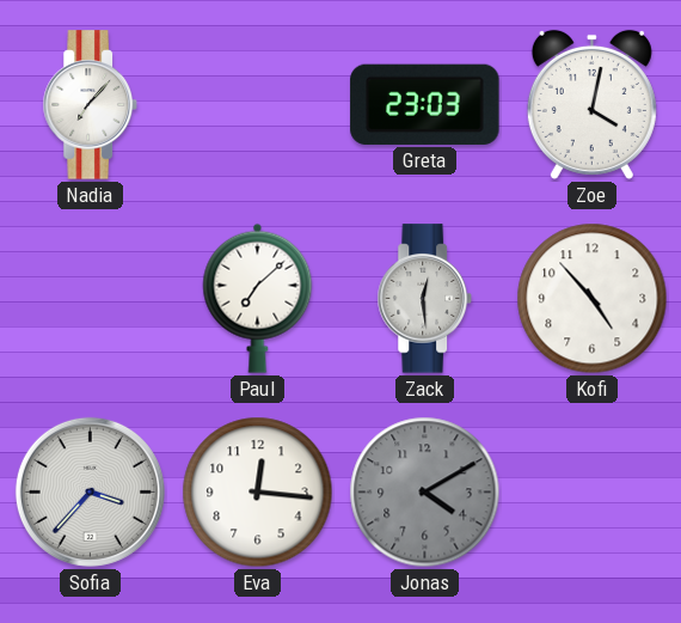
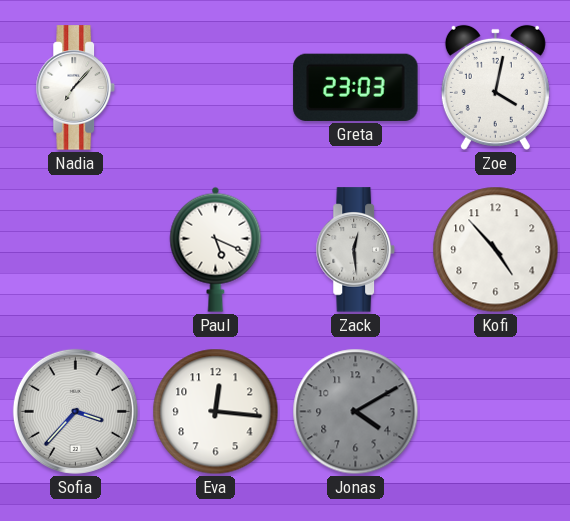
Paul: 7:08 -> 5:19 (216, 249)
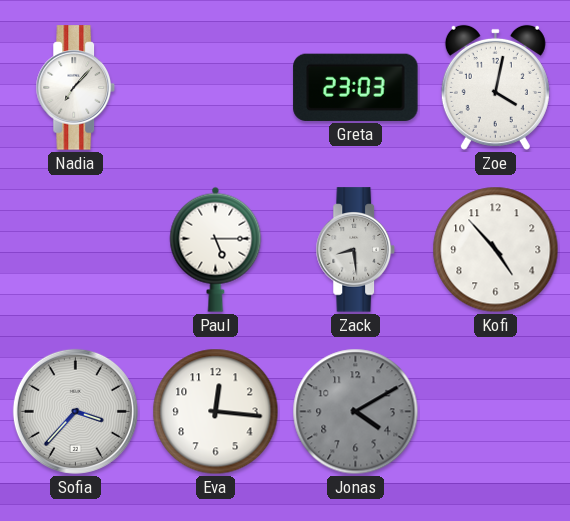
Paul: 5:19 -> 5:15 (216, 249)
Zack: 12:29 -> 8:29 (355, 250)
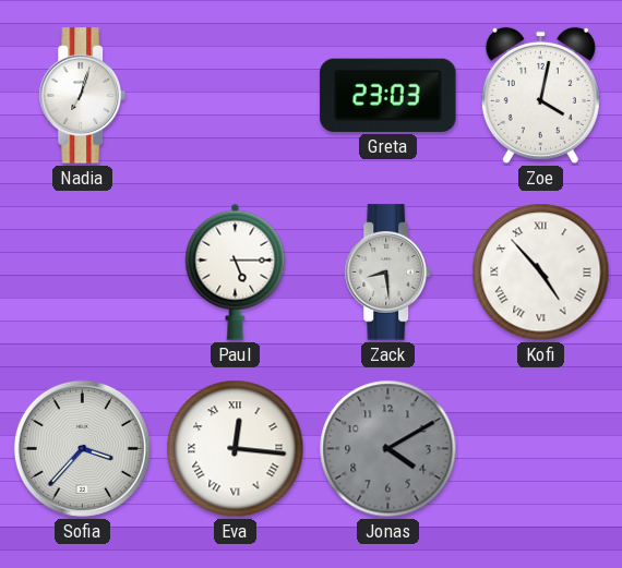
Nadia: 7:07 -> 7:03 (82, 96)
Kofi numerals: Arabic -> Roman (541, 273)
Eva numerals: Arabic -> Roman (236, 449)
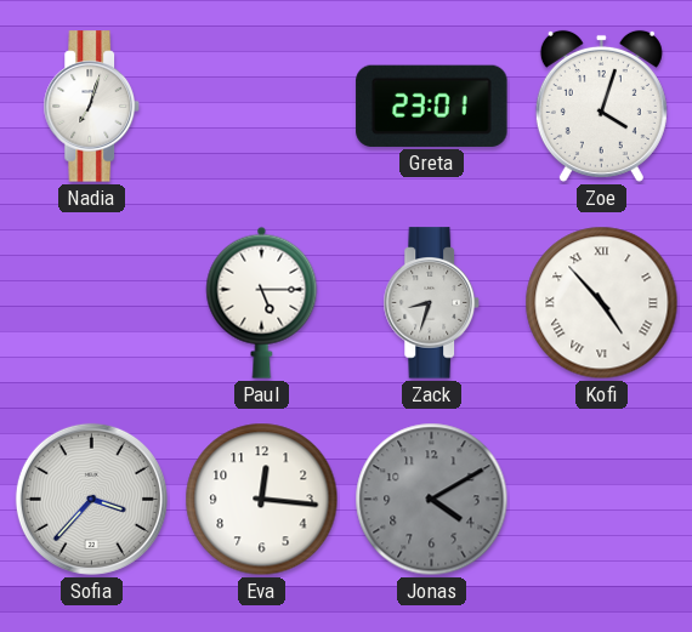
Greta: 23:03 -> 23:01 (432, 106)
Zoe: 4:02 -> 4:03 (601, 106)
Zack: 8:29 -> 8:33 (431, 303)
Eva numerals: Roman -> Arabic (262, 500)
